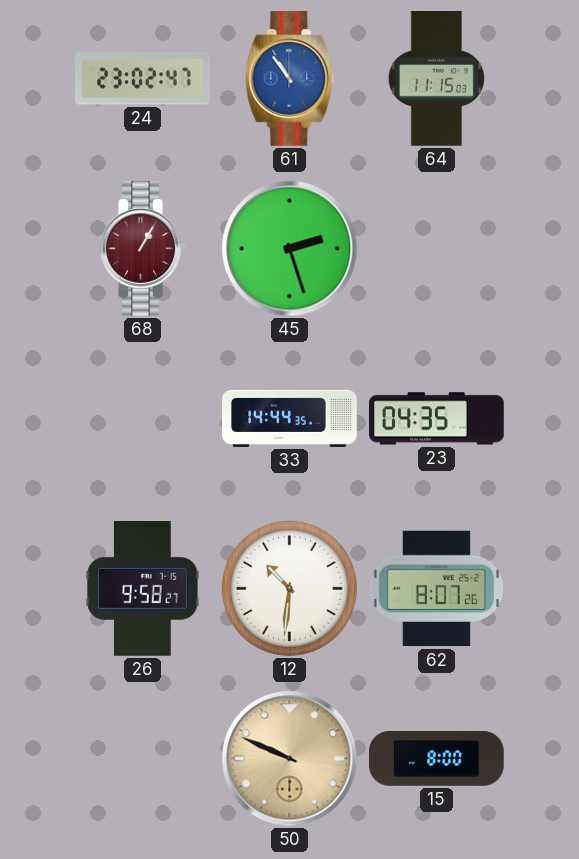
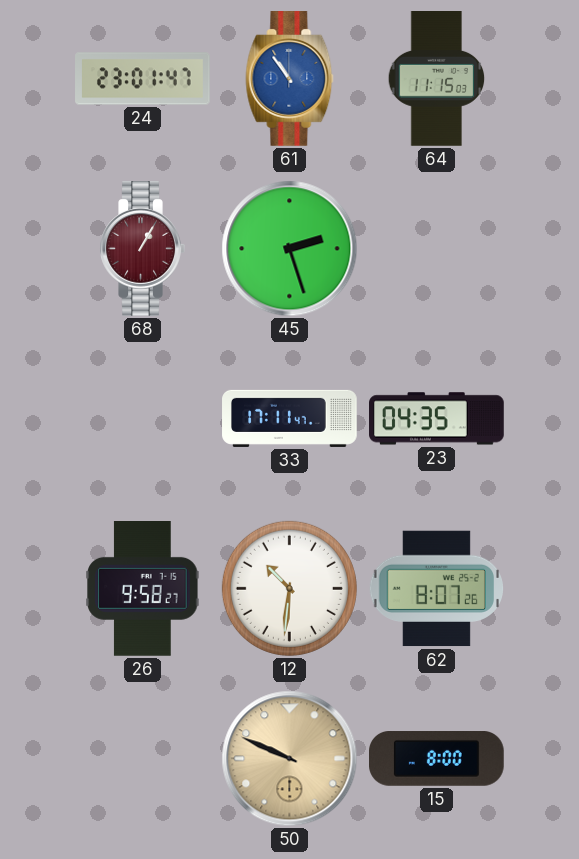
24: 23:02 -> 23:01 (143, 79)
33: 14:44 -> 17:11 (290, 418)
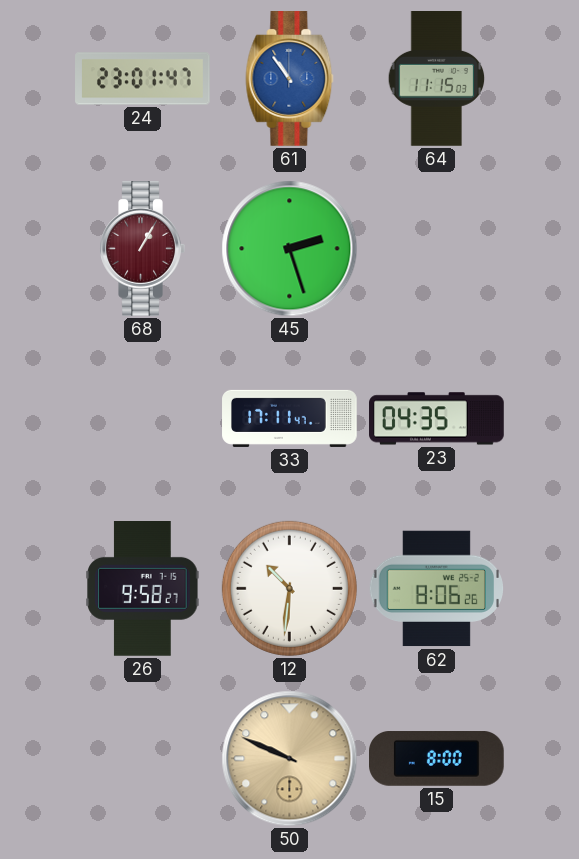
62: 8:07 -> 8:06 (437, 589)
